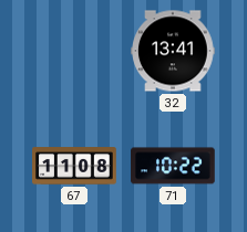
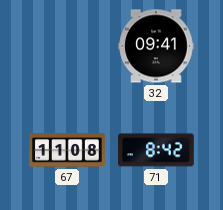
32: 13:41 -> 09:41 (156, 46)
71: 10:22 -> 8:42 (156, 150)
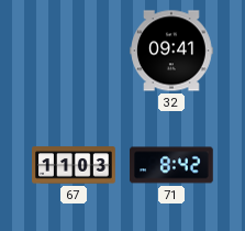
67: 11:08 -> 11:03 (74, 165)
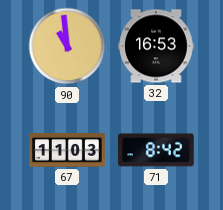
90: none -> 10:59 (67, 46)
32: 09:41 -> 16:53 (156, 46)
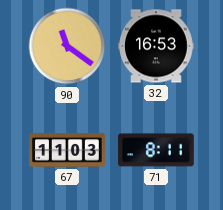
90: 10:59 -> 11:21 (67, 46)
71: 8:42 -> 8:11 (156, 150)
